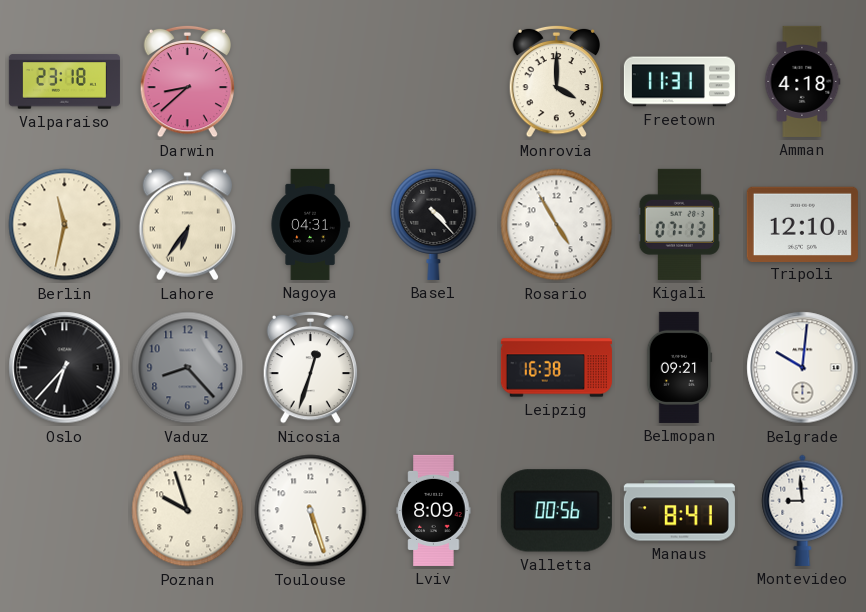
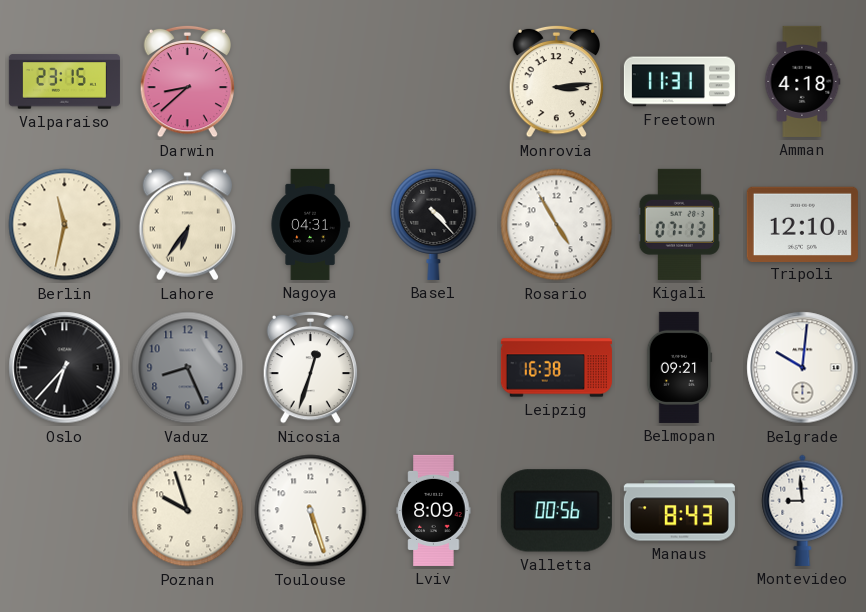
Valparaiso: 23:18 -> 23:15 (64, 82)
Monrovia: 4:00 -> 3:14 (557, 81)
Vaduz: 8:23 -> 8:26 (188, 368)
Manaus: 8:41 -> 8:43 (679, 511)
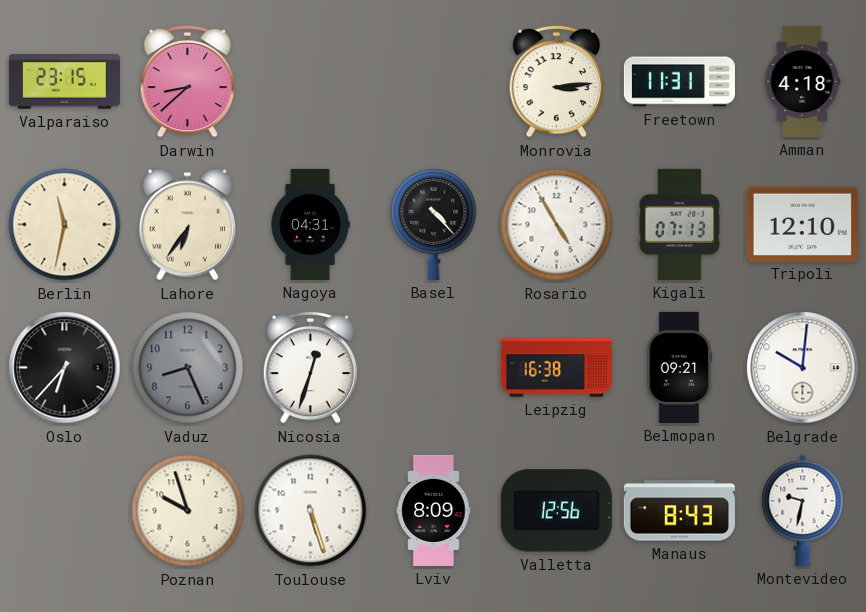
Valletta: 00:56 -> 12:56 (556, 511)
Montevideo: 8:59 -> 9:32 (803, 510)
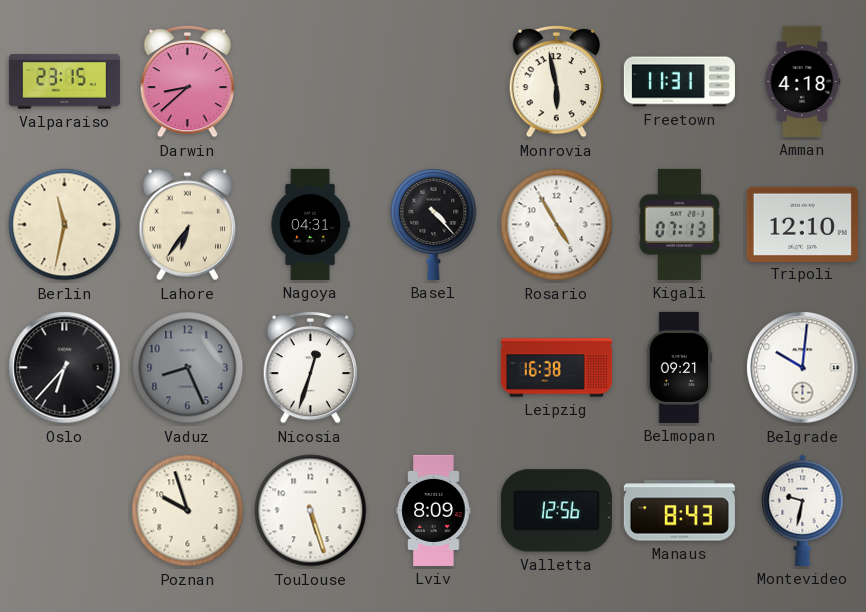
Monrovia: 3:14 -> 5:58 (557, 81)
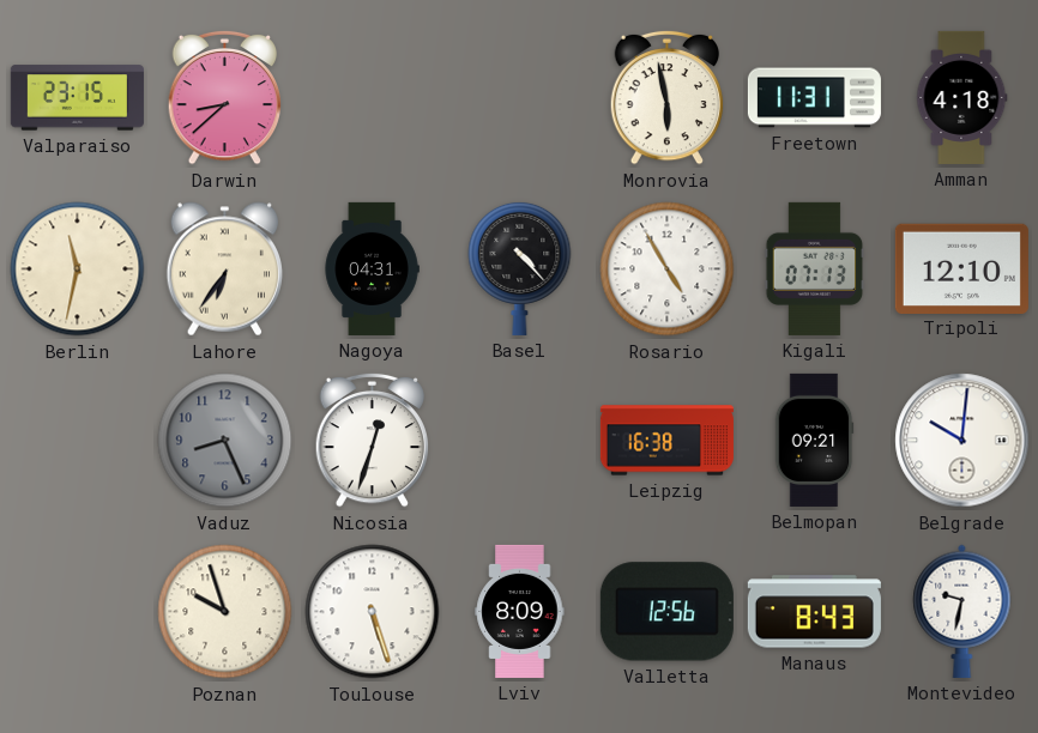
Oslo: 6:37 -> none (65, 368)
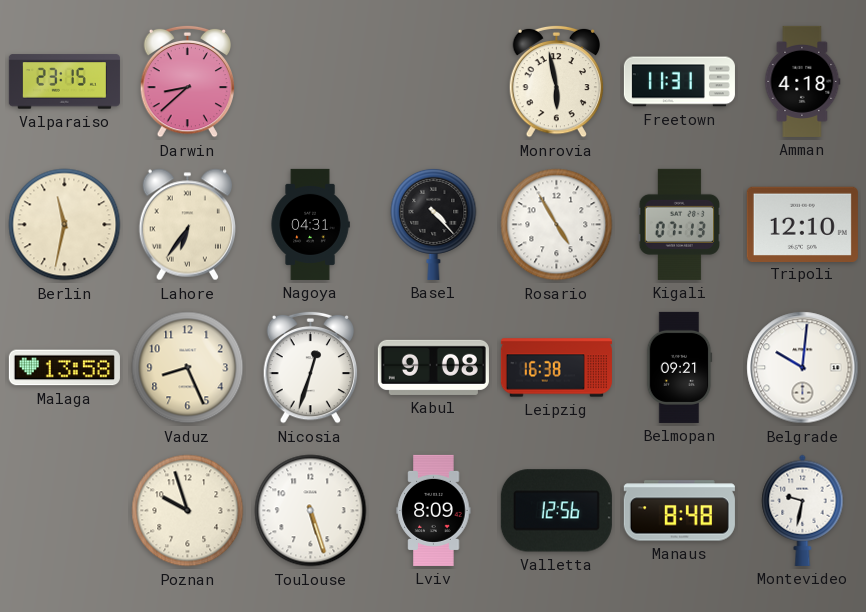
Malaga: none -> 13:58 (64, 368)
Vaduz dial: grey -> cream (188, 368)
Kabul: none -> 9:08 (433, 367)
Manaus: 8:43 -> 8:48 (679, 511)
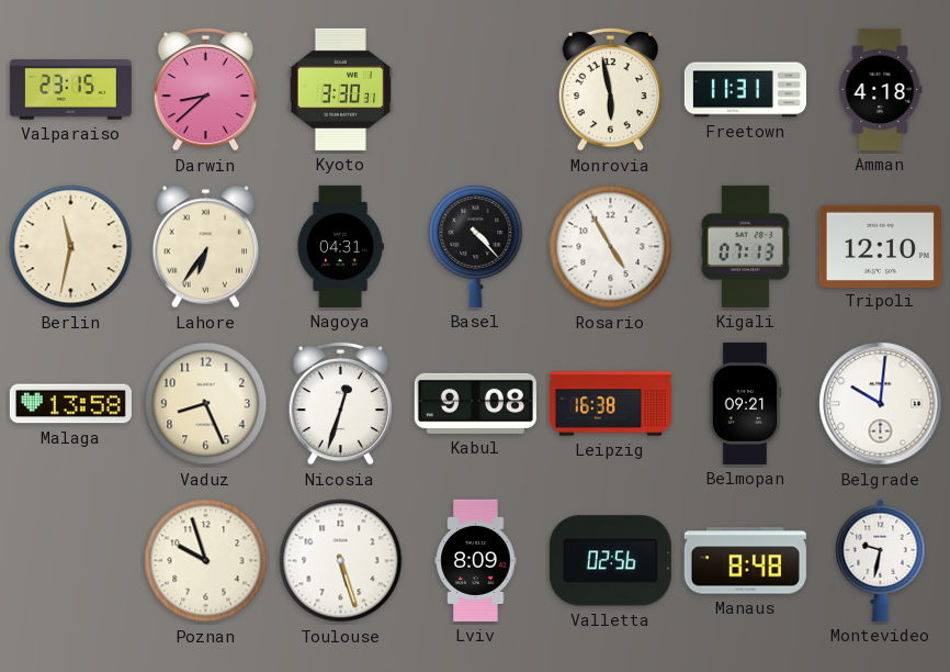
Kyoto: none -> 3:30 (341, 89)
Valletta: 12:56 -> 02:56 (610, 561)
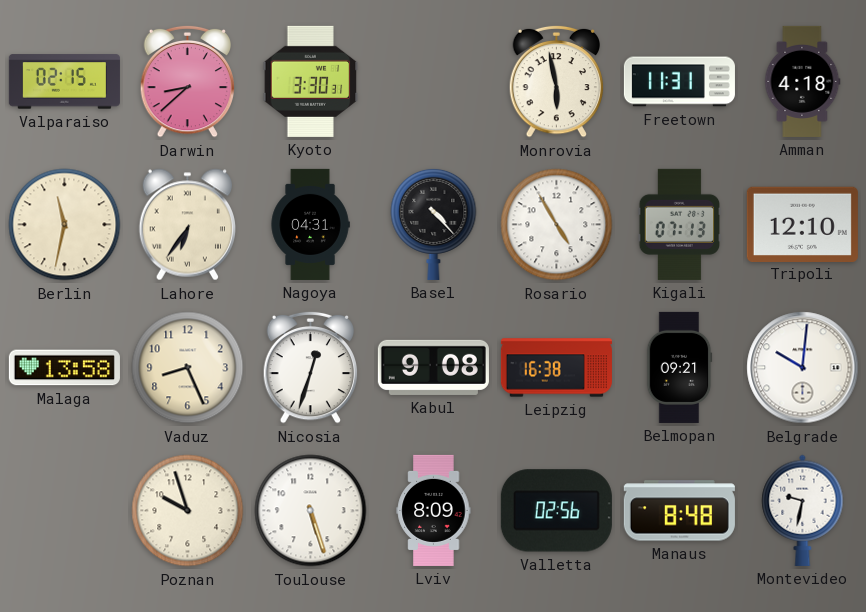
Valparaiso: 23:15 -> 02:15 (64, 82)
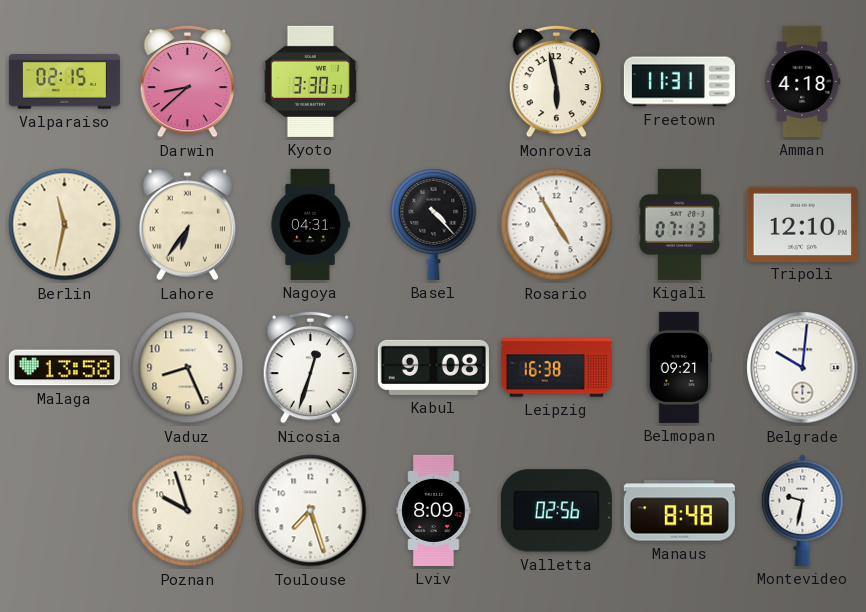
Toulouse: 5:27 -> 7:27 (311, 511)
